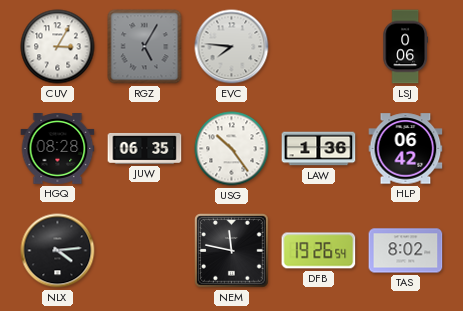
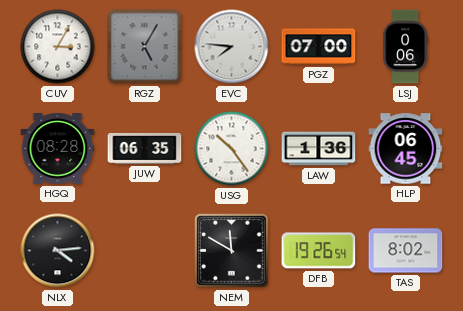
PGZ: none -> 07:00 (319, 47)
HLP: 06:42 -> 06:45 (406, 149)
NEM: 11:47 -> 11:50 (232, 251)
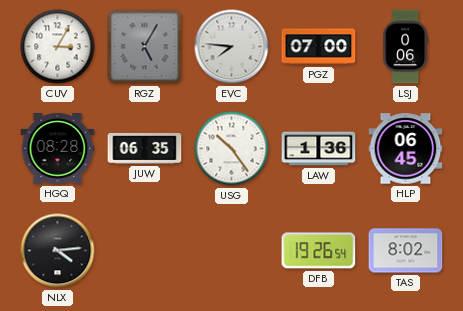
NEM: 11:50 -> none (232, 251)
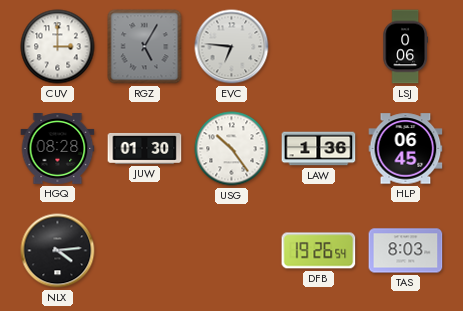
CUV: 3:05 -> 3:00 (58, 47)
EVC: 7:46 -> 6:46 (232, 47)
PGZ: 07:00 -> none (319, 47)
JUW: 06:35 -> 01:30 (145, 148)
TAS: 8:02 -> 8:03 (406, 251)
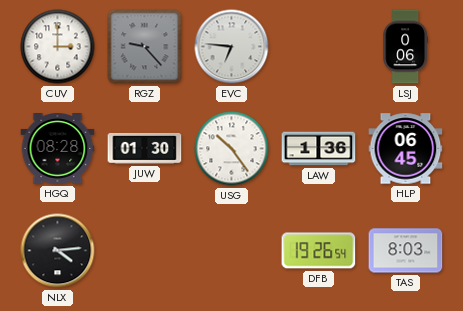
RGZ: 5:05 -> 9:23 (145, 47)
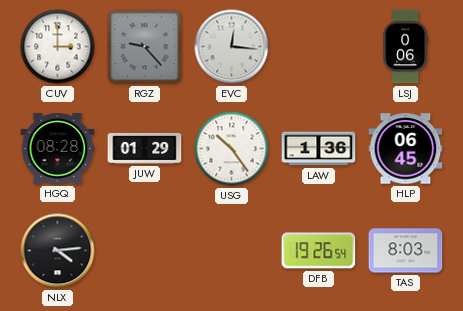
EVC: 6:46 -> 12:16 (232, 47)
JUW: 01:30 -> 01:29 (145, 148)
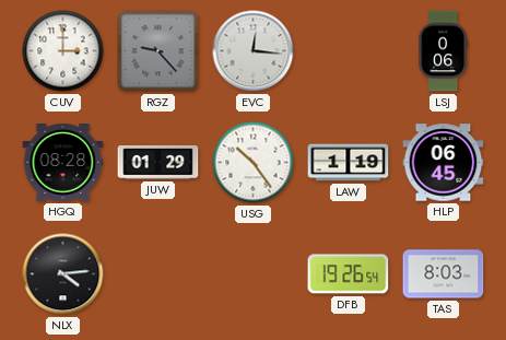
LAW: 1:36 -> 1:19 (349, 163)
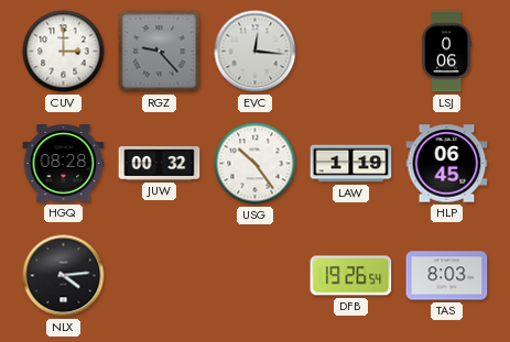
JUW: 01:29 -> 00:32 (160, 163)
